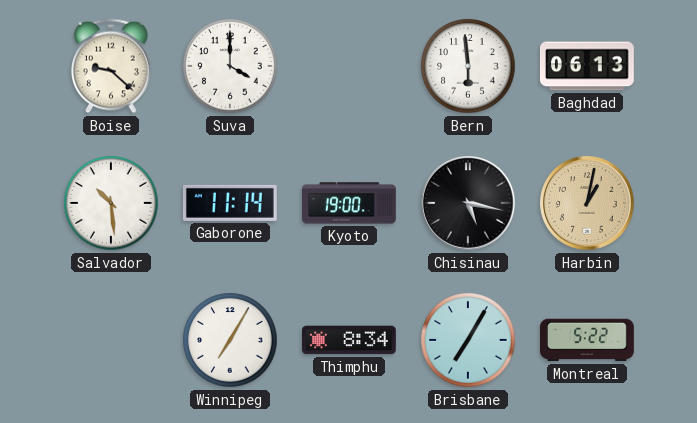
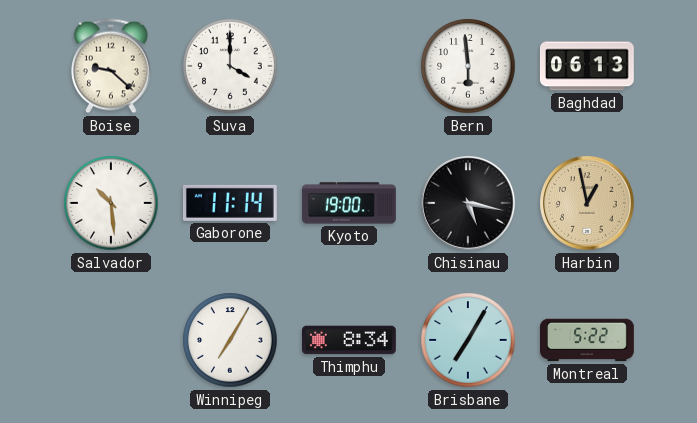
Harbin: 1:02 -> 12:58 (588, 204)
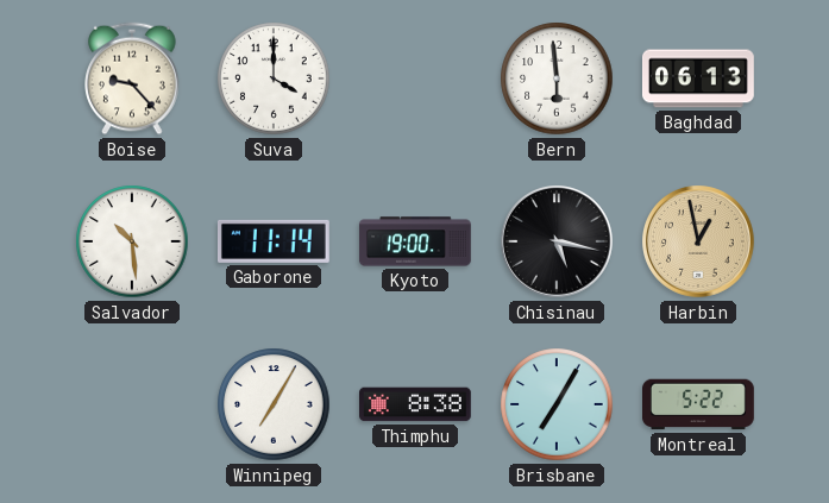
Boise: 9:22 -> 9:23 (132, 78)
Thimphu: 8:34 -> 8:38 (416, 404)
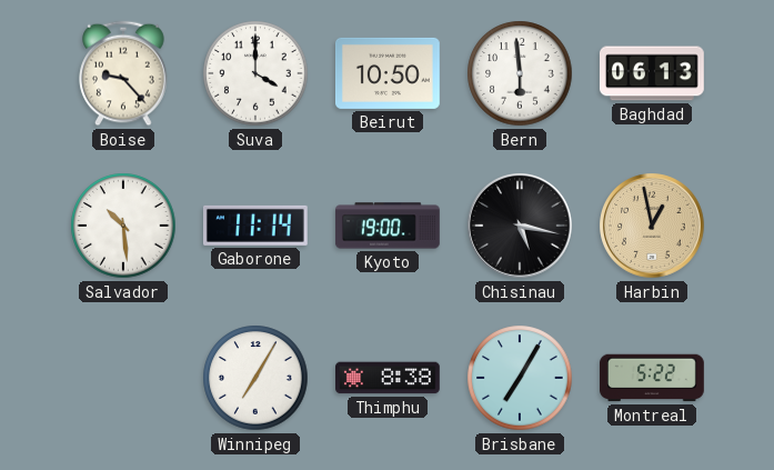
Beirut: none -> 10:50 (389, 73)
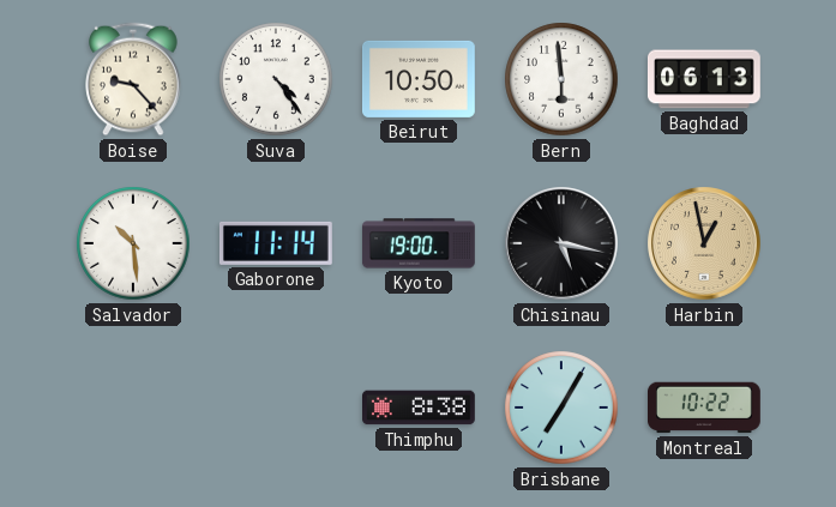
Suva: 4:00 -> 4:24 (276, 79)
Winnipeg: 7:05 -> none (255, 378)
Montreal: 5:22 -> 10:22 (705, 408)
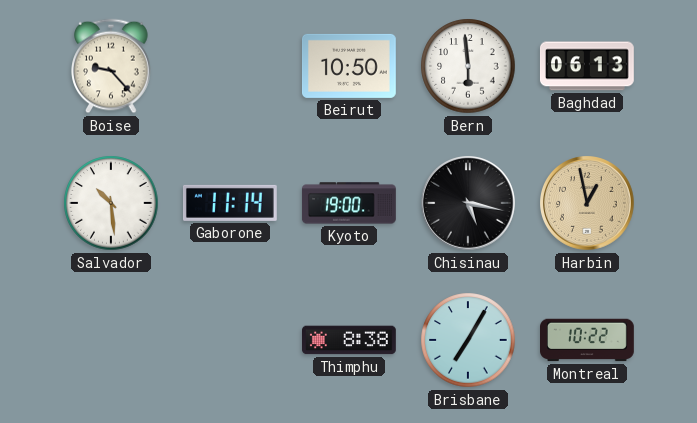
Suva: 4:24 -> none (276, 79)
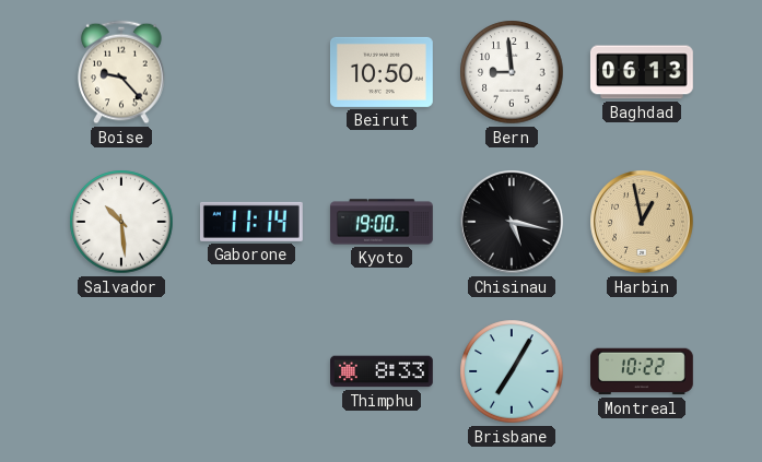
Bern: 5:59 -> 8:59 (512, 72)
Thimphu: 8:38 -> 8:33 (383, 371)
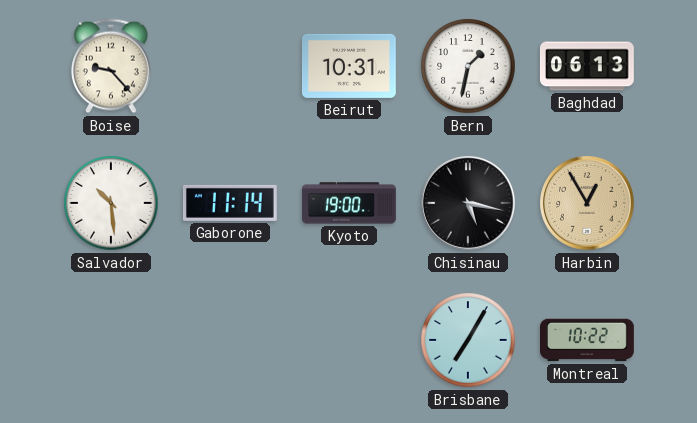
Beirut: 10:50 -> 10:31 (350, 66)
Bern: 8:59 -> 1:32 (468, 66)
Harbin: 12:58 -> 12:55 (588, 204)
Thimphu: 8:33 -> none (383, 371)
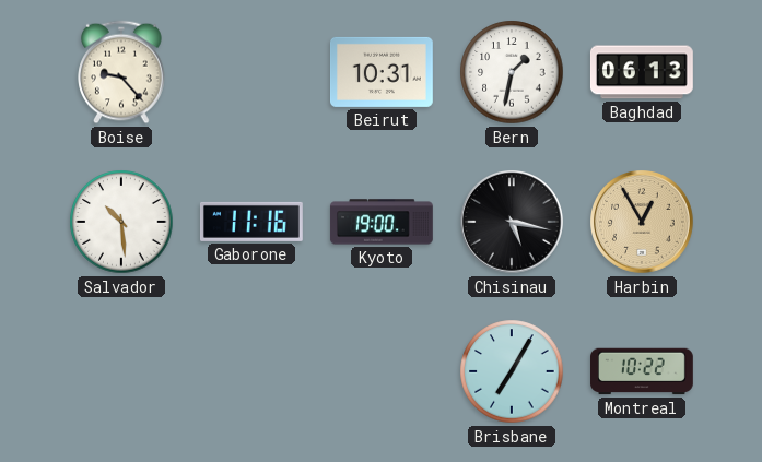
Gaborone: 11:14 -> 11:16 (253, 222)
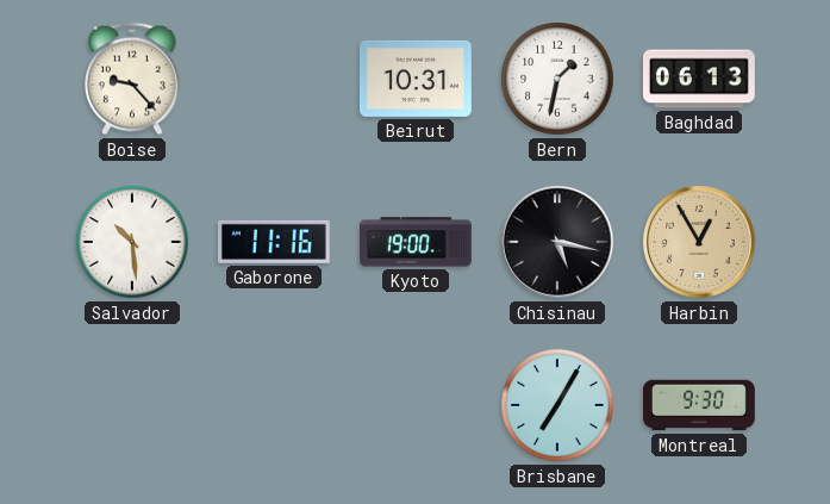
Montreal: 10:22 -> 9:30 (700, 405)
